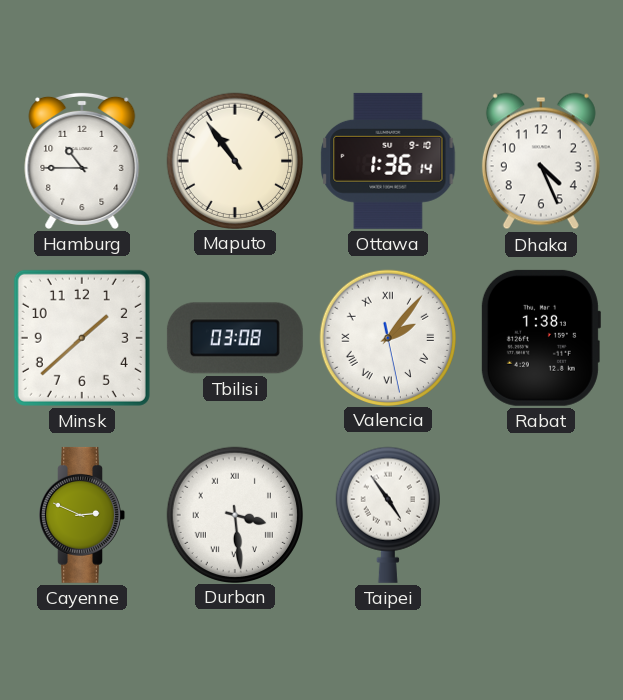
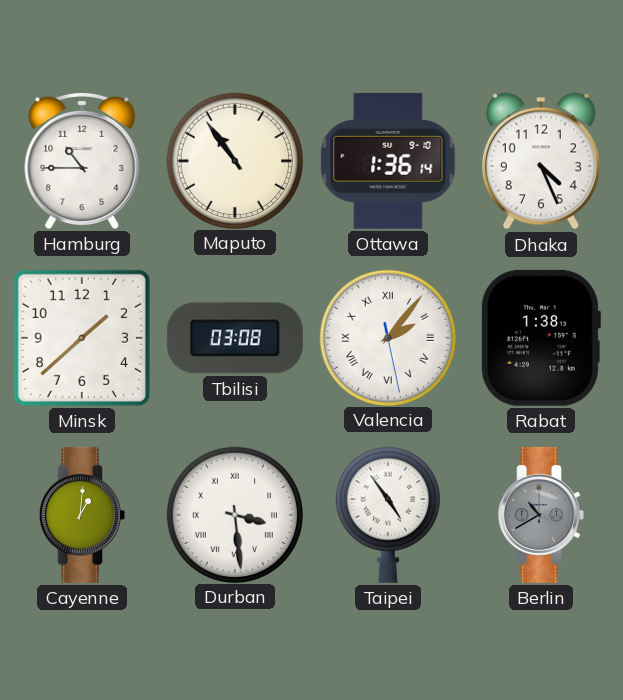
Cayenne: 2:49 -> 1:01 (82, 515)
Berlin: none -> 10:40 (541, 515)
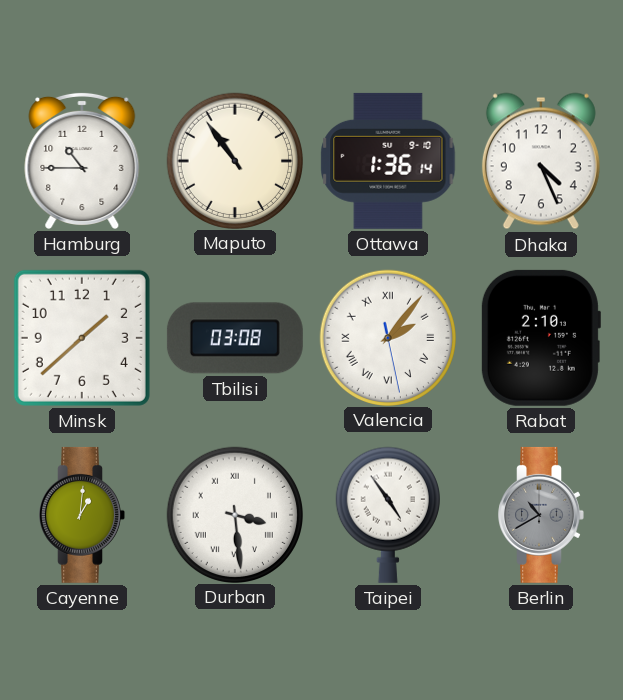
Rabat: 1:38 -> 2:10 (540, 338)
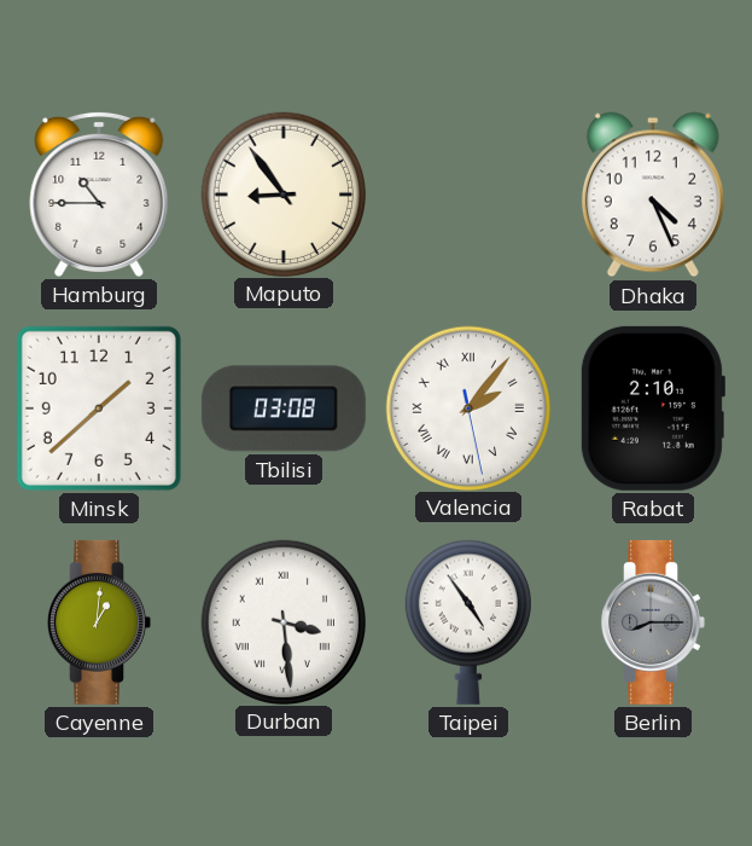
Maputo: 10:54 -> 8:54 (282, 193)
Ottawa: 1:36 -> none (388, 161)
Berlin: 10:40 -> 8:15 (653, 622)
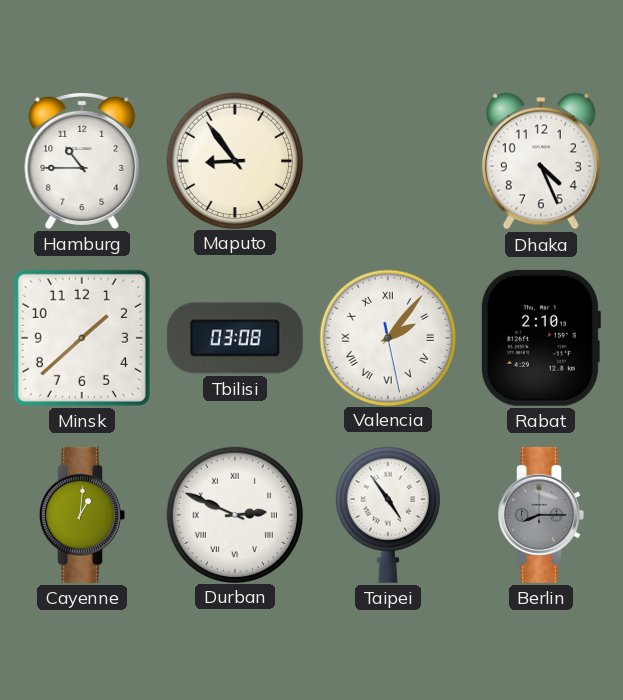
Durban: 3:29 -> 2:49 (234, 514)
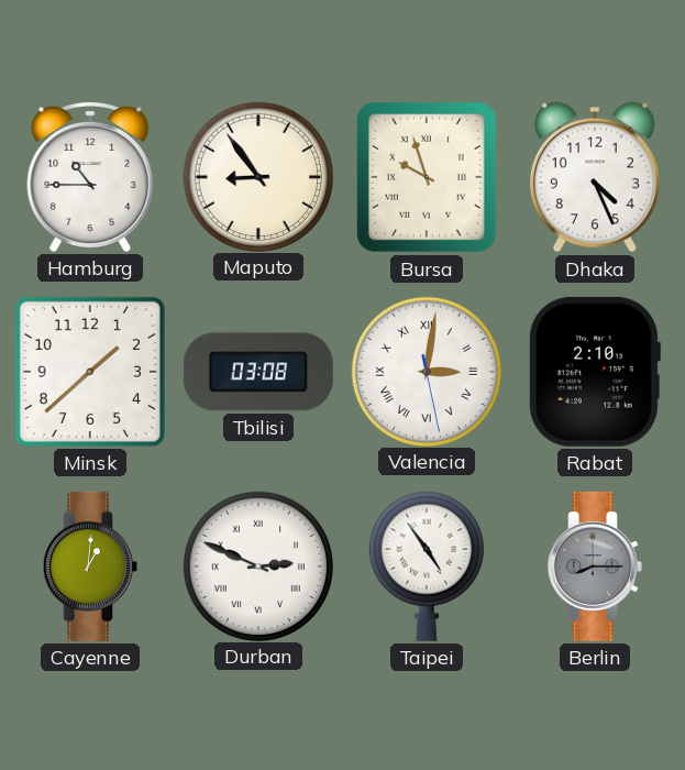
Bursa: none -> 9:57 (428, 178)
Valencia: 2:06 -> 3:01 (426, 371)
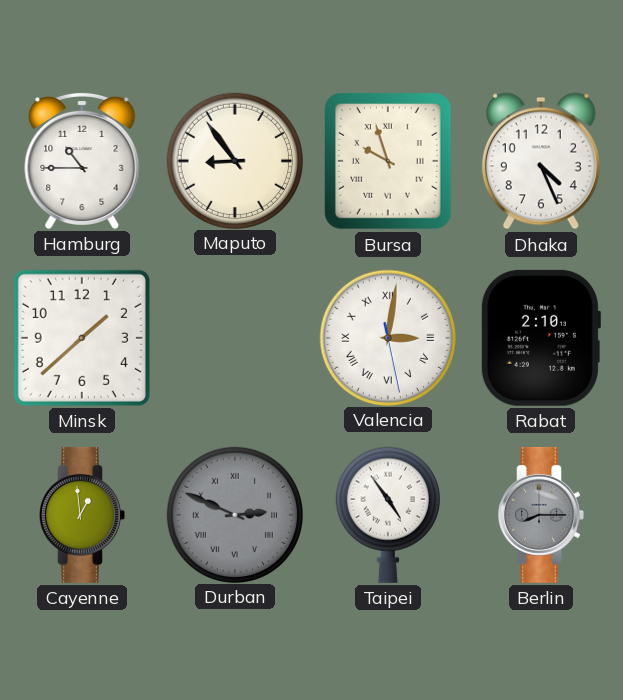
Tbilisi: 03:08 -> none (258, 372)
Cayenne: 1:01 -> 12:59 (82, 515)
Durban dial: white -> grey (234, 514)
